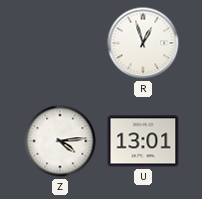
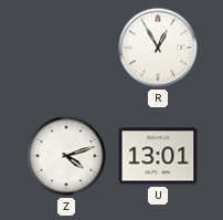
R: 12:57 -> 12:55 (158, 48)
Z: 4:14 -> 4:12 (66, 156)
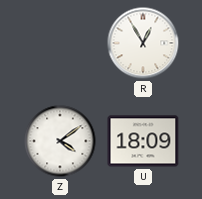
Z: 4:12 -> 4:09 (60, 141)
U: 13:01 -> 18:09 (143, 141)
